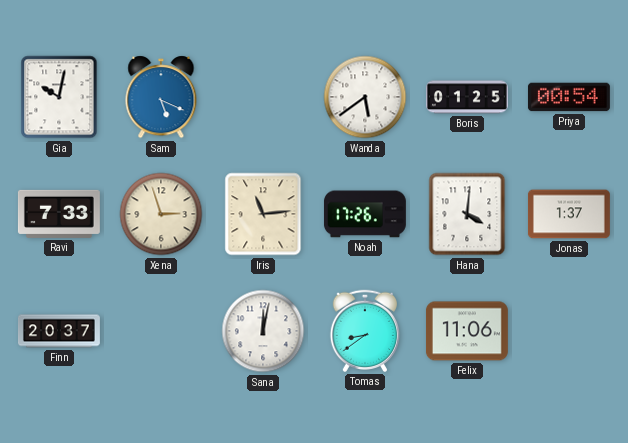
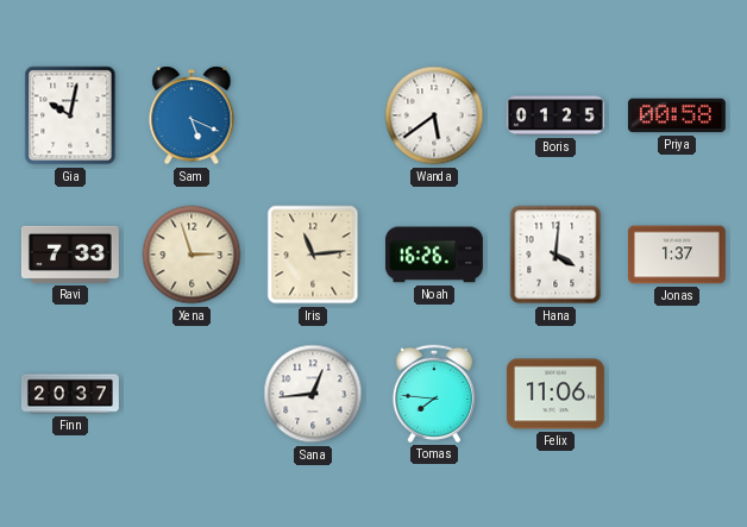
Priya: 00:54 -> 00:58 (677, 115)
Noah: 17:26 -> 16:26 (434, 255)
Sana: 12:02 -> 12:44 (313, 394)
Tomas: 8:39 -> 7:46 (433, 394)
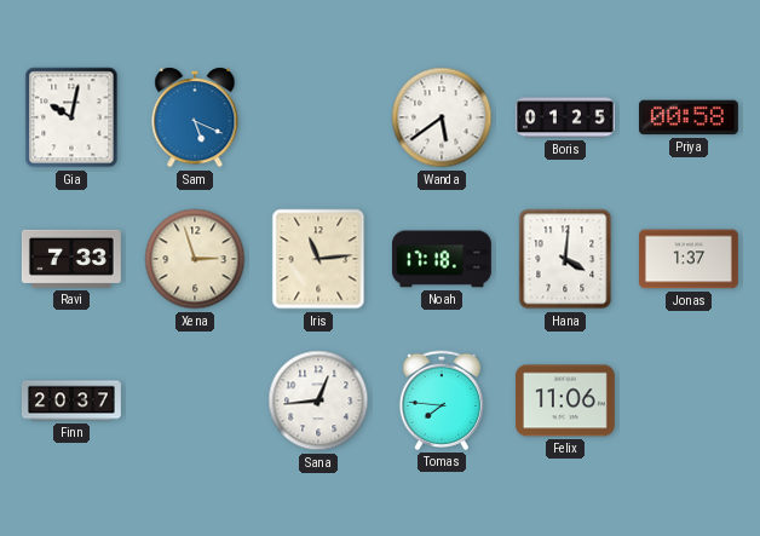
Noah: 16:26 -> 17:18 (442, 259)
